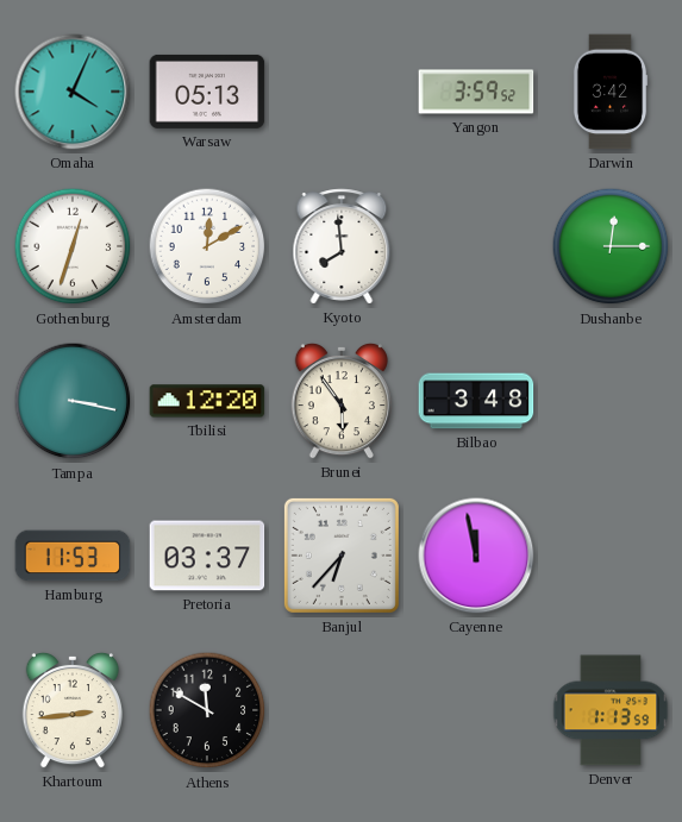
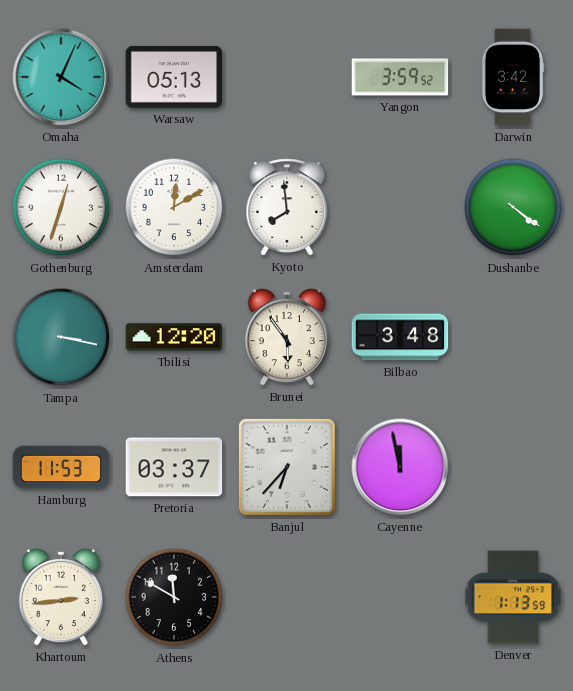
Dushanbe: 12:15 -> 4:21 (513, 207)
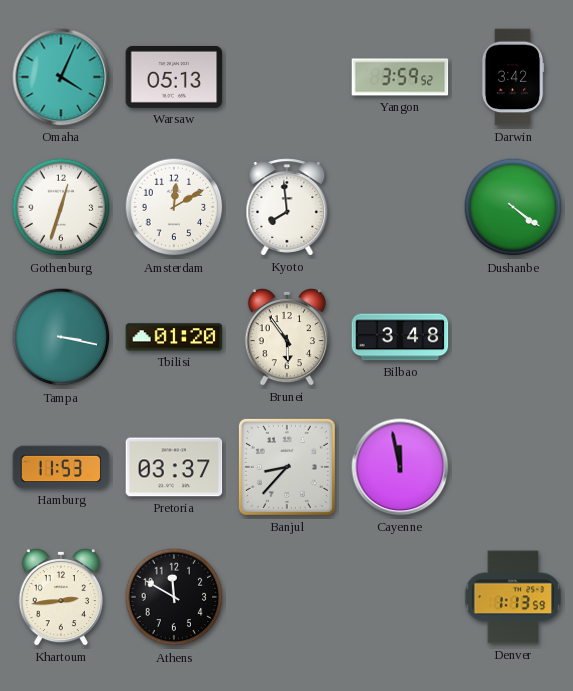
Tbilisi: 12:20 -> 01:20 (174, 337)
Banjul: 6:37 -> 8:37 (287, 467)
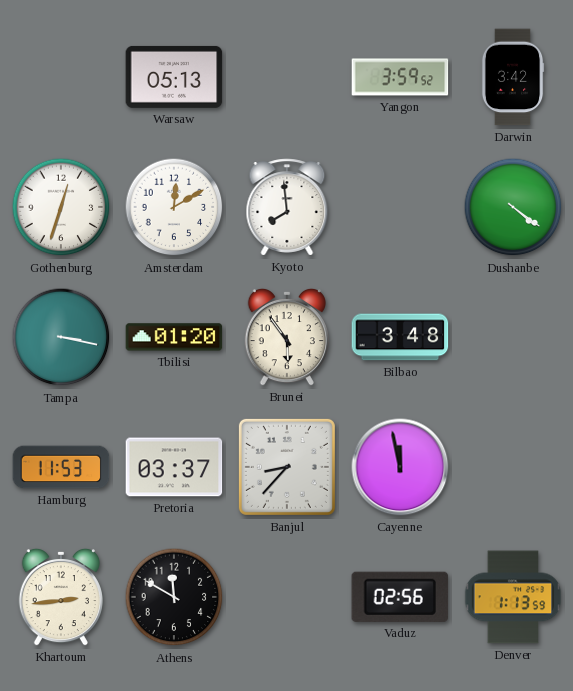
Omaha: 4:04 -> none (61, 77)
Vaduz: none -> 02:56 (400, 597)
